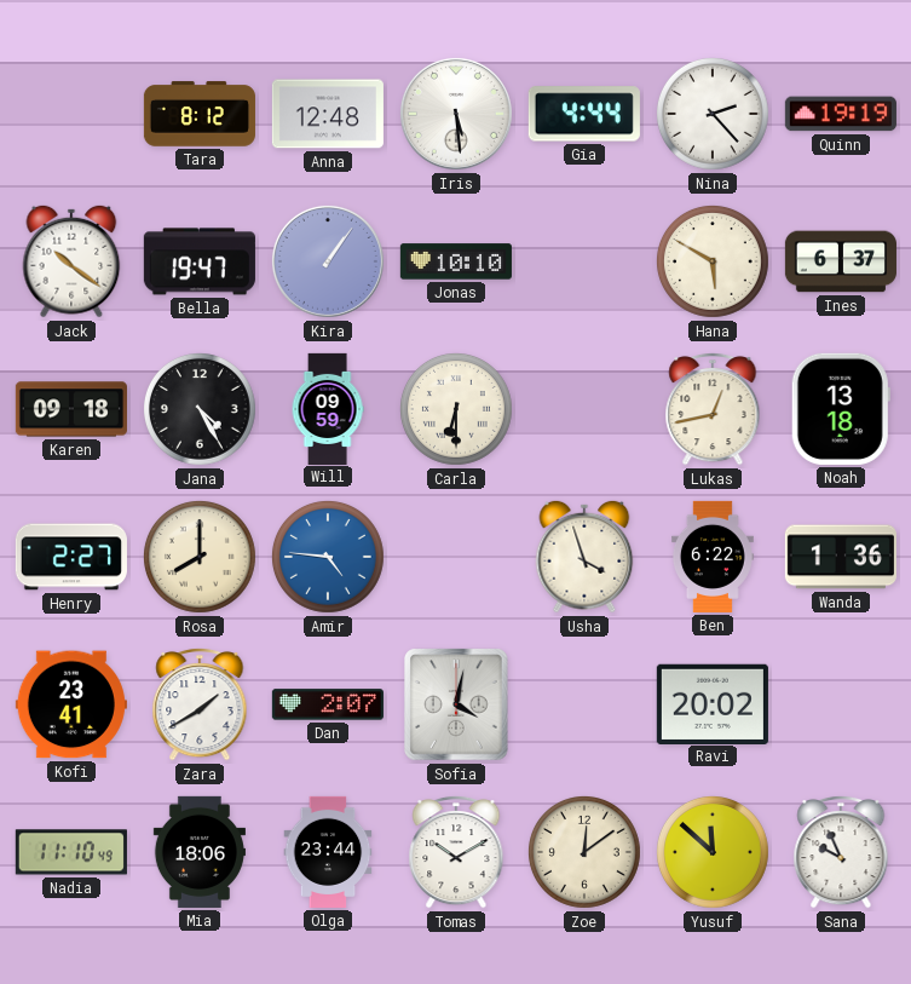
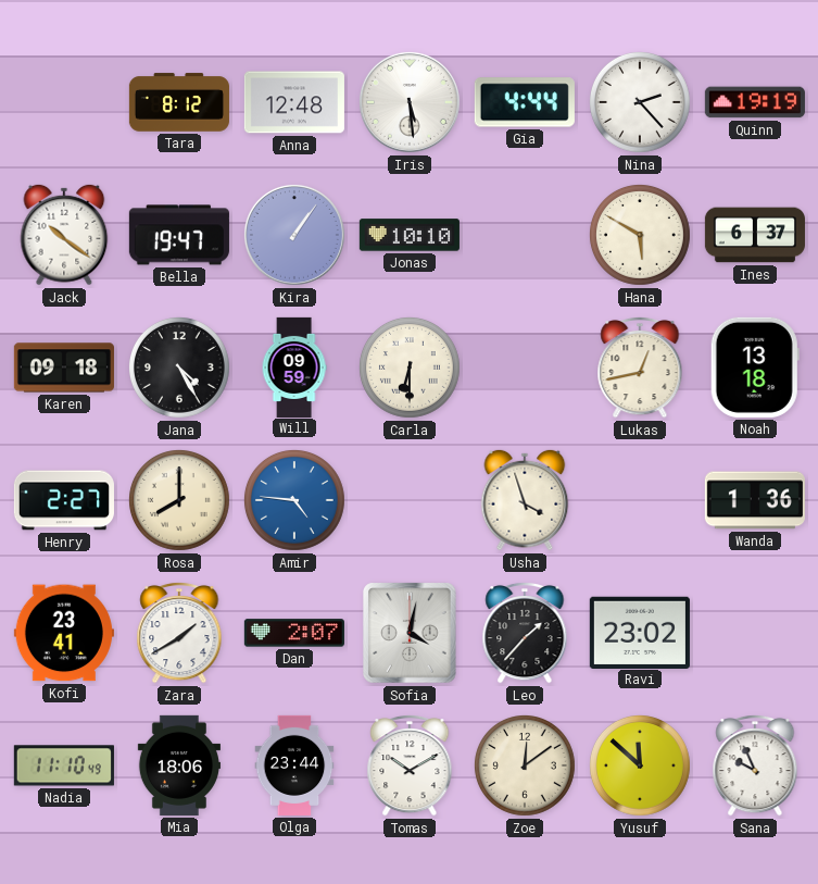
Ben: 6:22 -> none (713, 557)
Leo: none -> 1:37 (525, 633)
Ravi: 20:02 -> 23:02 (640, 632)
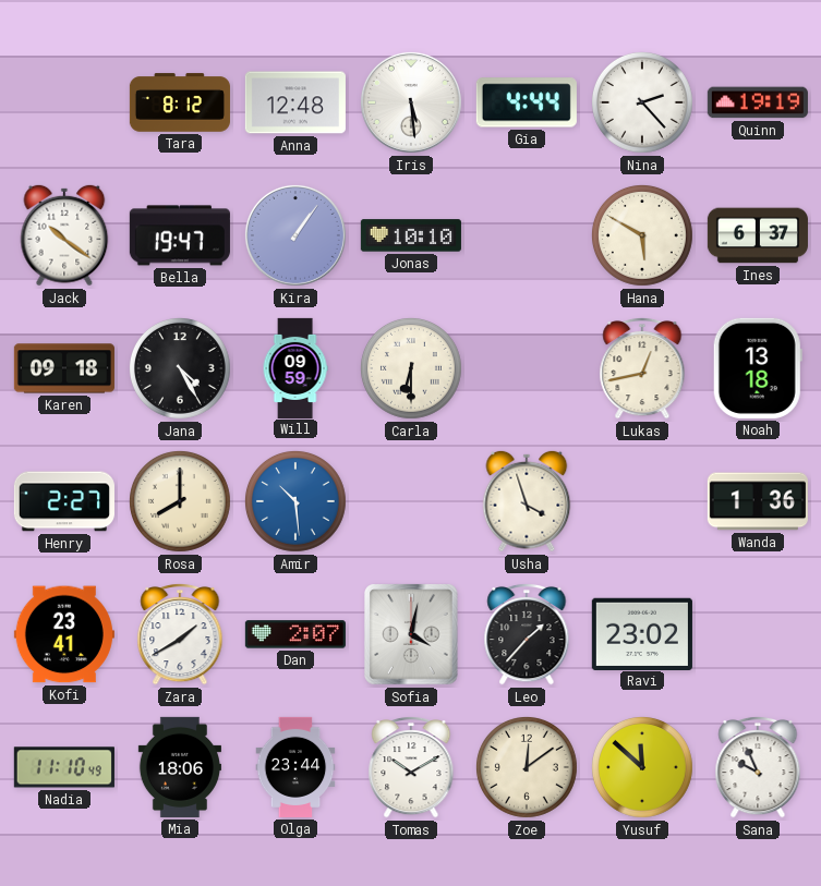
Amir: 4:46 -> 10:29 (295, 501)
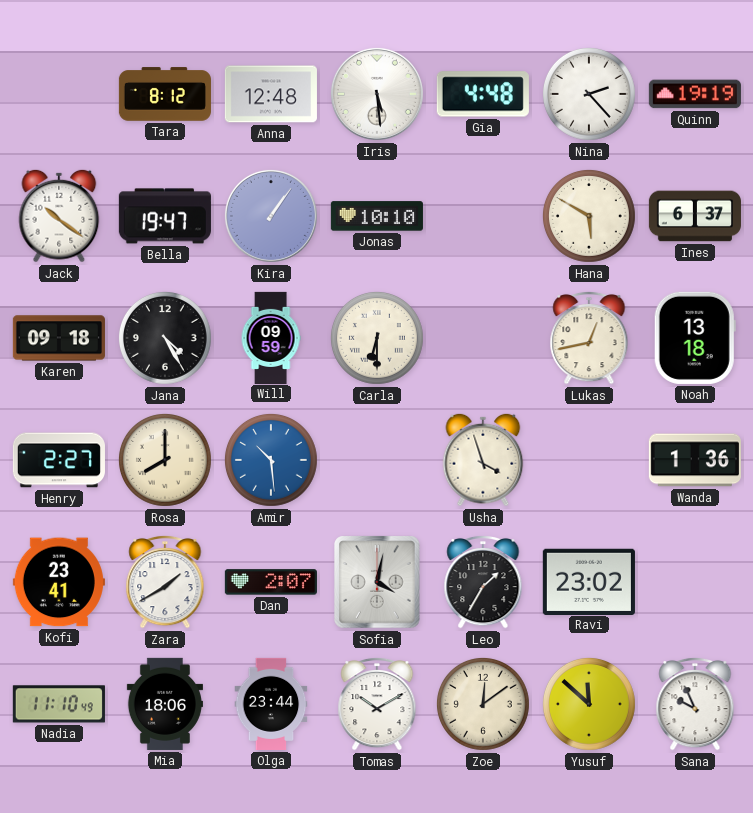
Gia: 4:44 -> 4:48 (483, 94)
Leo: 1:37 -> 1:35 (483, 582)
